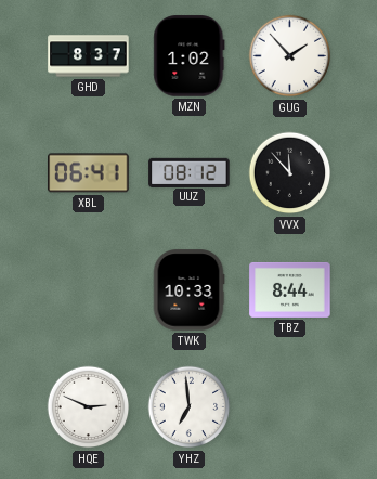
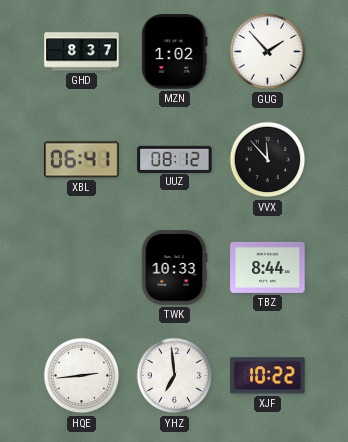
HQE: 2:49 -> 2:44 (82, 376)
XJF: none -> 10:22 (268, 376)
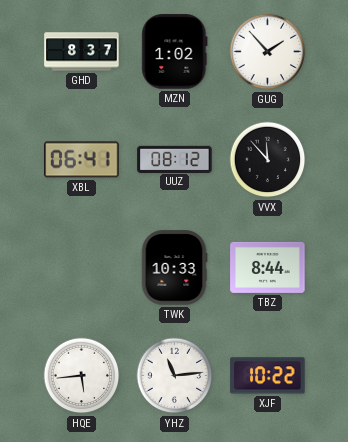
HQE: 2:44 -> 5:44 (82, 376)
YHZ: 6:59 -> 11:14 (175, 376)
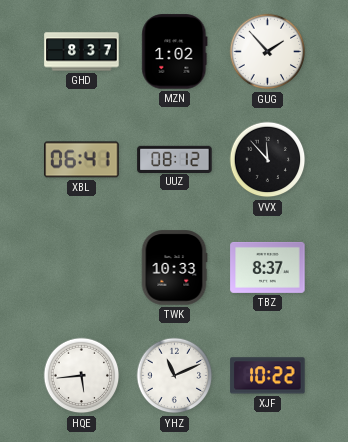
TBZ: 8:44 -> 8:37 (268, 267)
YHZ: 11:14 -> 11:11 (175, 376)
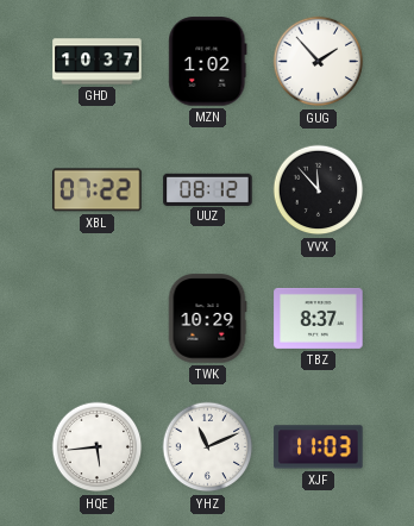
GHD: 8:37 -> 10:37 (98, 62)
XBL: 06:41 -> 07:22 (98, 190)
TWK: 10:33 -> 10:29 (207, 319)
XJF: 10:22 -> 11:03 (319, 447)
